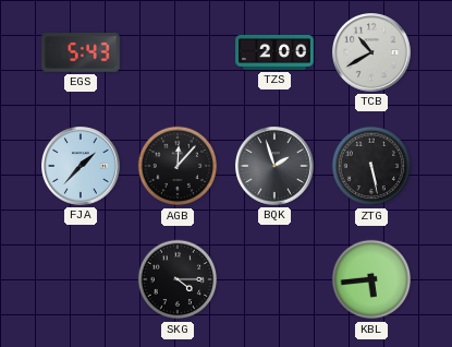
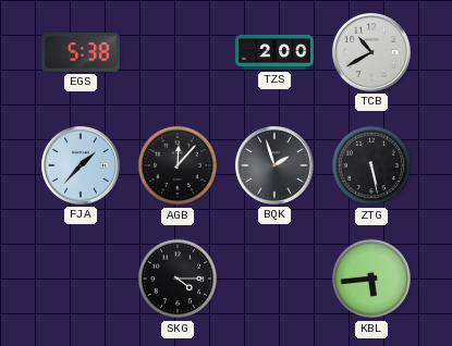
EGS: 5:43 -> 5:38 (82, 53)
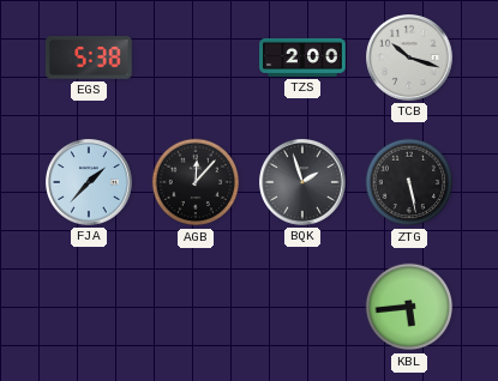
TCB: 10:40 -> 10:18 (410, 59)
SKG: 4:15 -> none (178, 279)
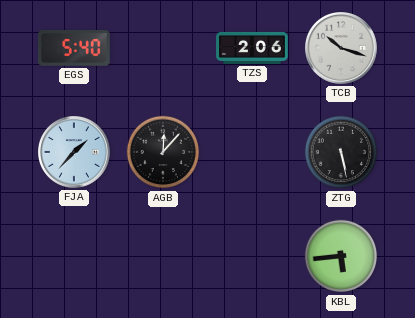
EGS: 5:38 -> 5:40 (75, 49)
TZS: 2:00 -> 2:06 (252, 48)
BQK: 1:57 -> none (304, 183)
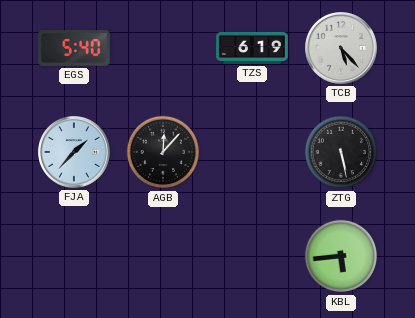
TZS: 2:06 -> 6:19 (252, 48)
TCB: 10:18 -> 5:23 (342, 49)
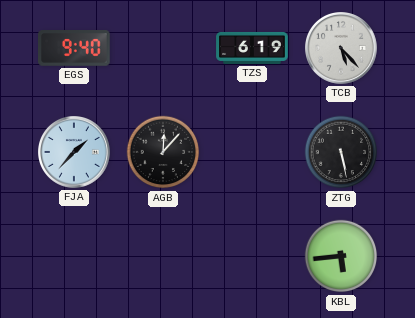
EGS: 5:40 -> 9:40 (75, 49)
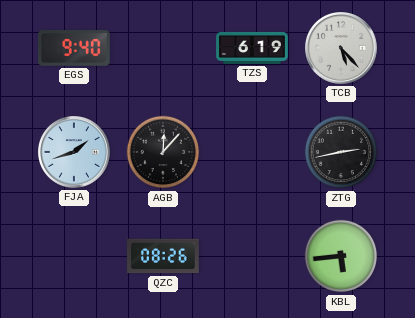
FJA: 1:37 -> 1:42 (75, 153)
ZTG: 5:28 -> 2:43 (341, 152)
QZC: none -> 08:26 (163, 256)
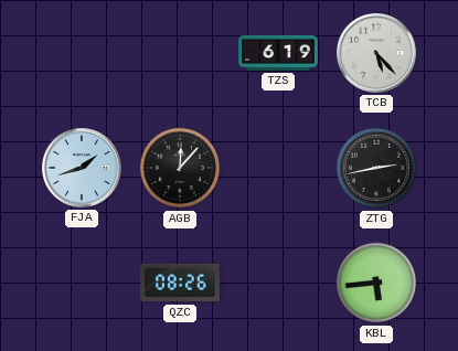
EGS: 9:40 -> none (75, 49)
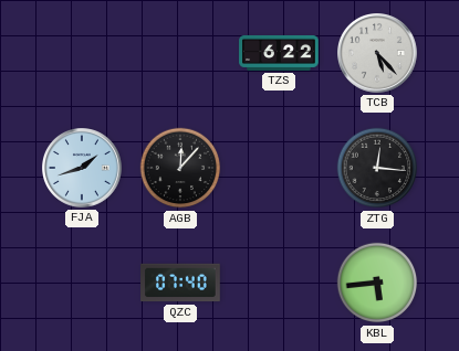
TZS: 6:19 -> 6:22 (279, 53)
ZTG: 2:43 -> 12:16 (377, 168)
QZC: 08:26 -> 07:40 (180, 283)
